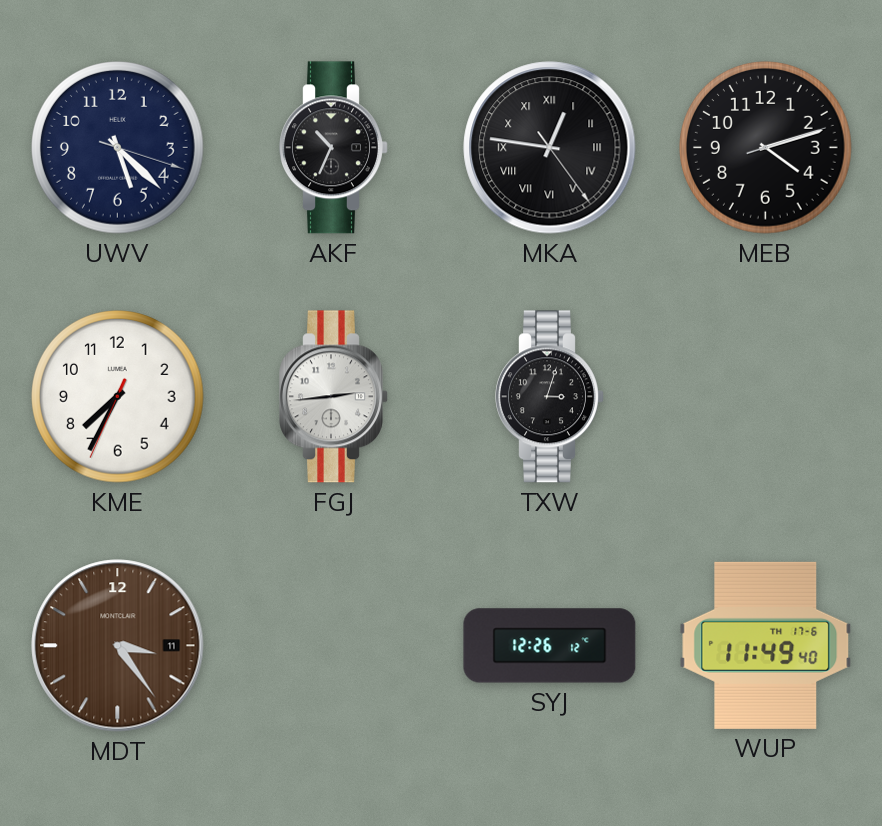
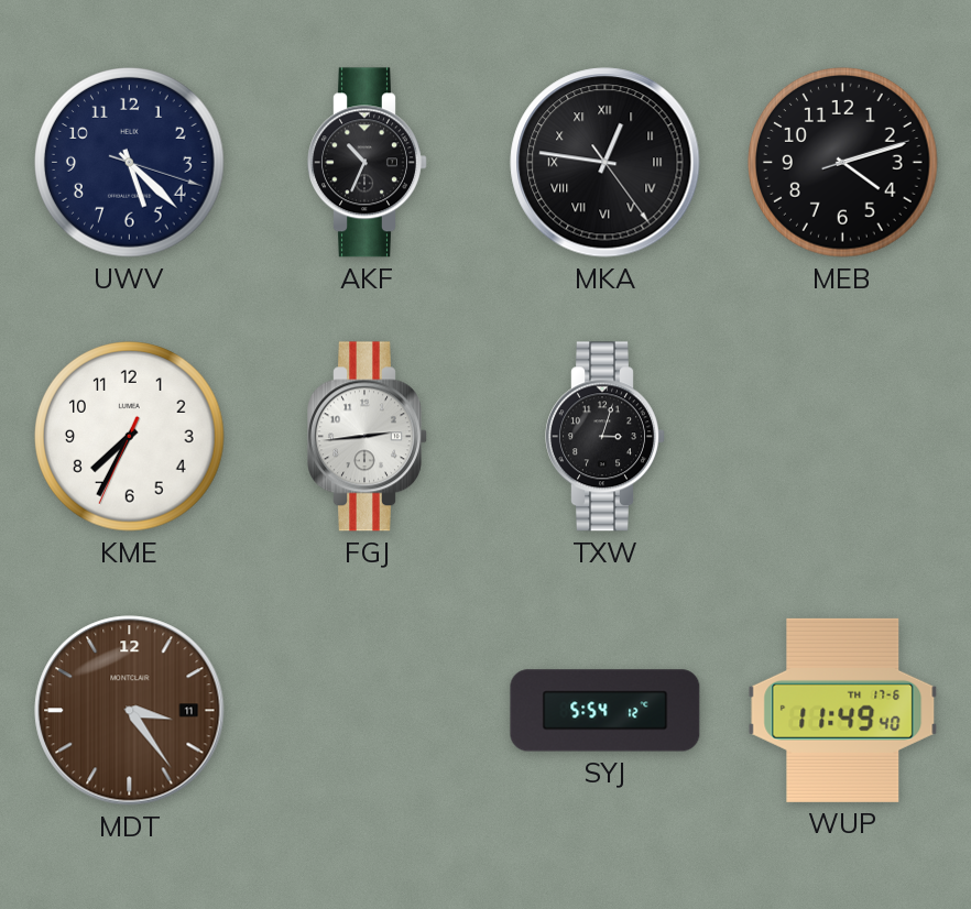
SYJ: 12:26 -> 5:54 (605, 711)
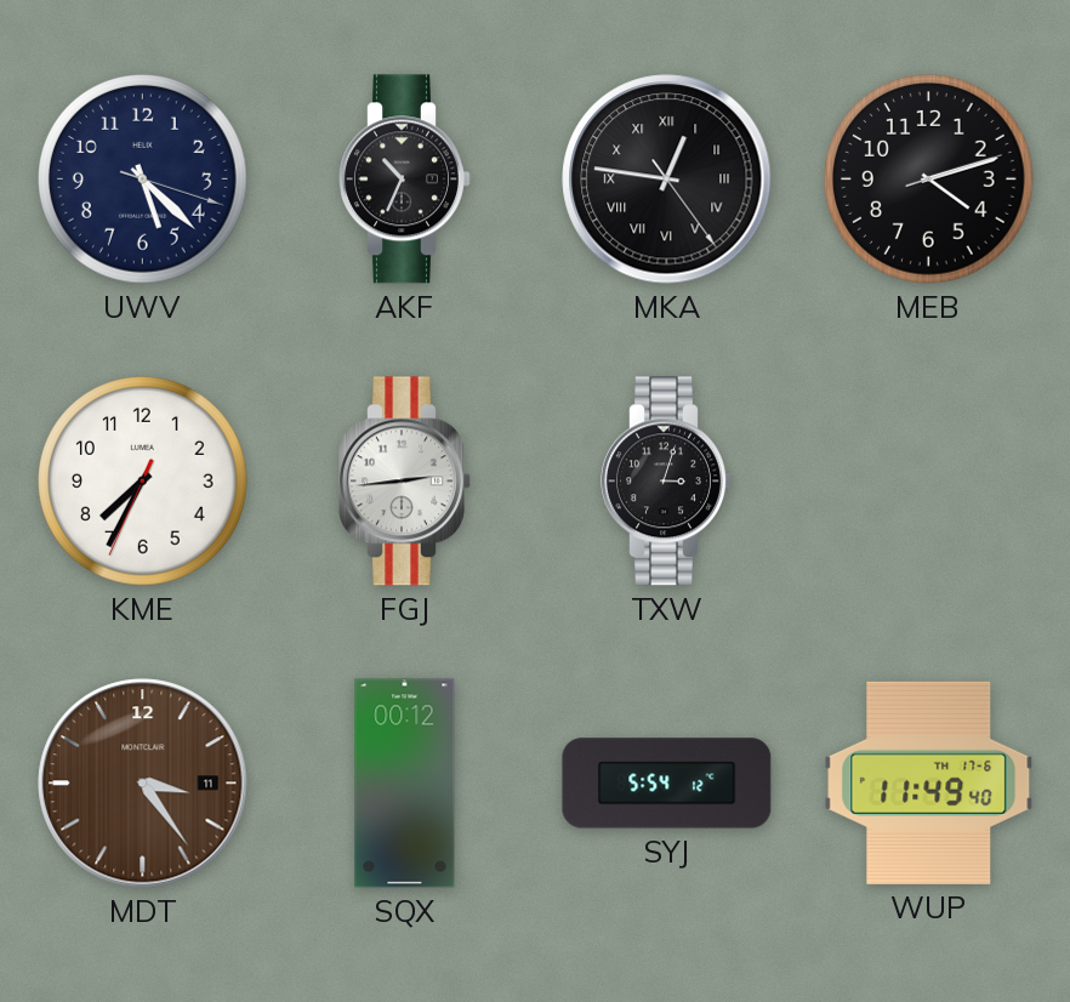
SQX: none -> 00:12 (405, 784)
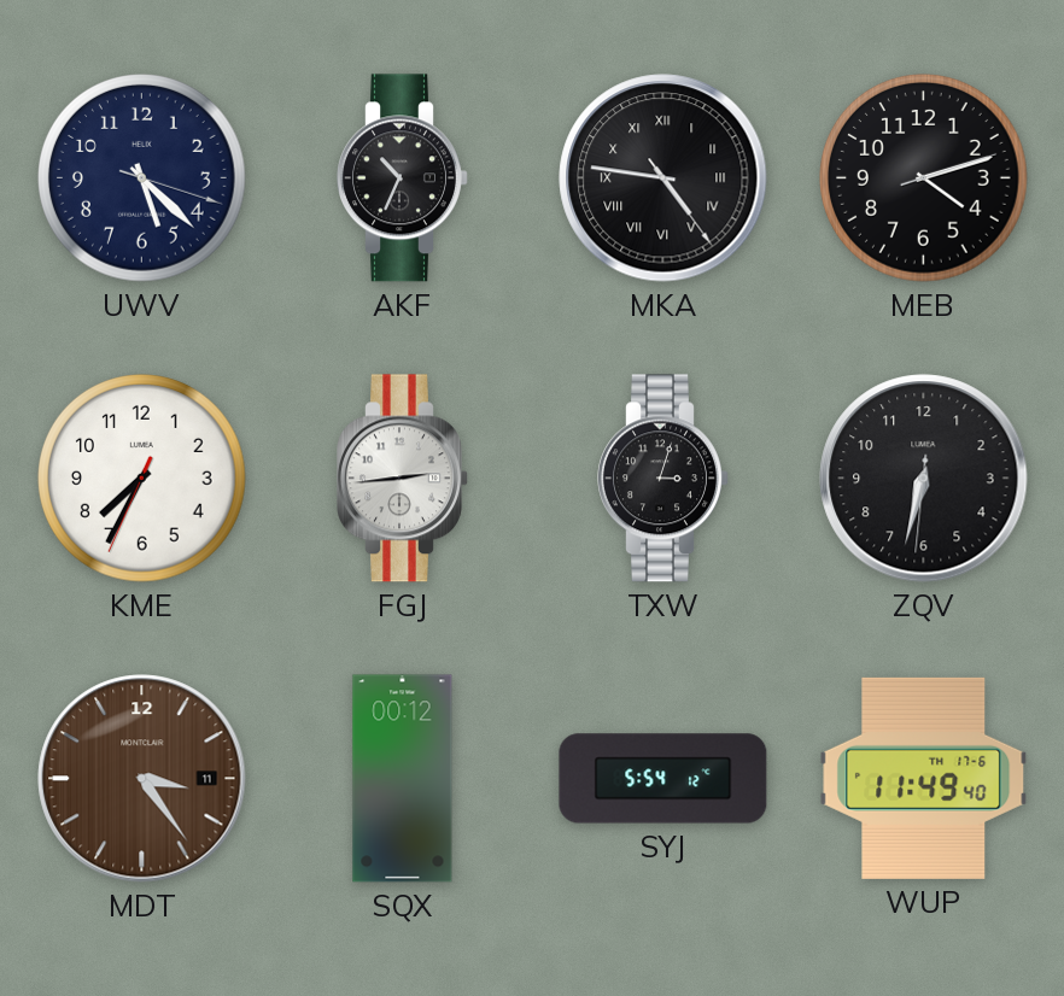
MKA: 12:46 -> 4:46 (663, 178)
ZQV: none -> 6:32 (924, 479)
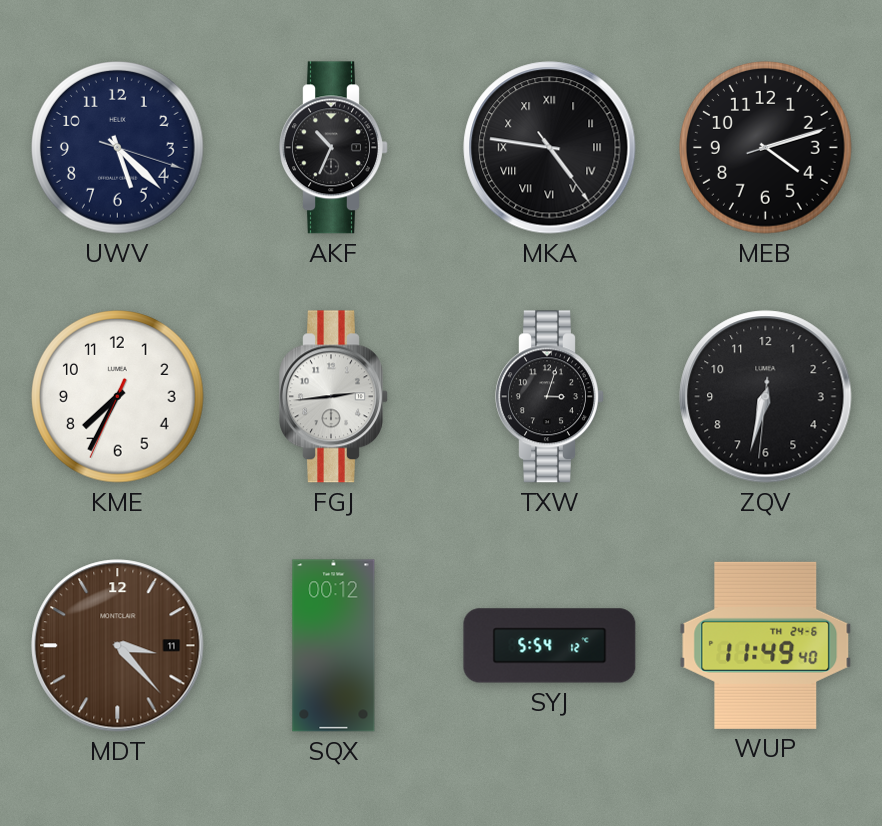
MDT: 3:24 -> 3:23 (118, 646)
WUP date: TH 17-6 -> TH 24-6 (766, 645)
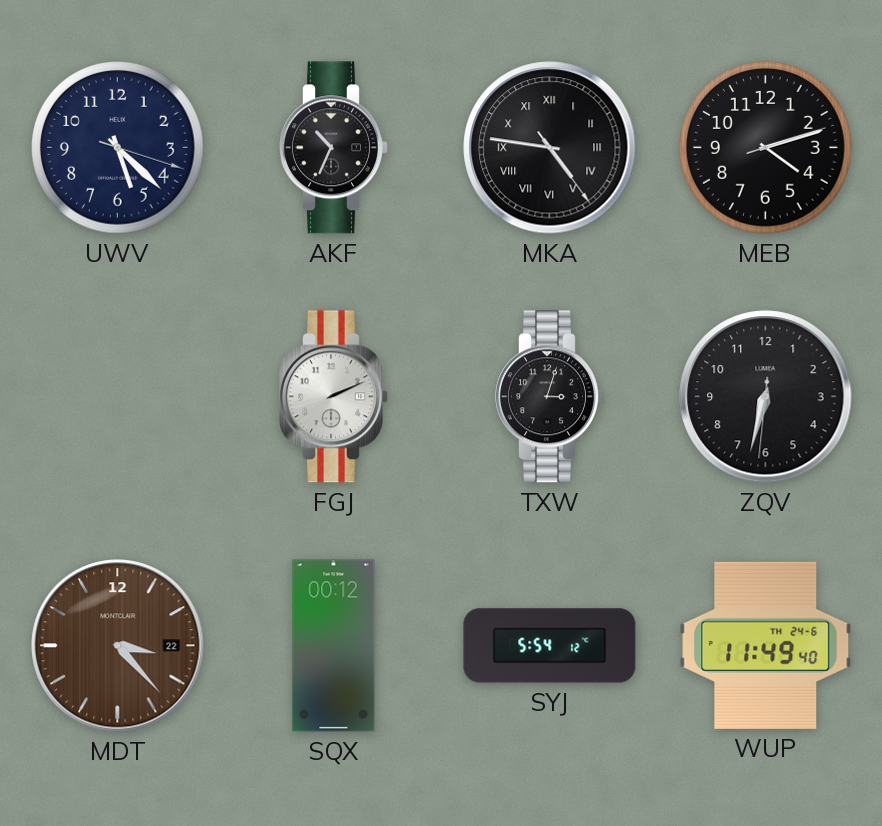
KME: 7:34 -> none (118, 397)
FGJ: 2:44 -> 2:11 (334, 397)
MDT date: 11 -> 22 (118, 646)
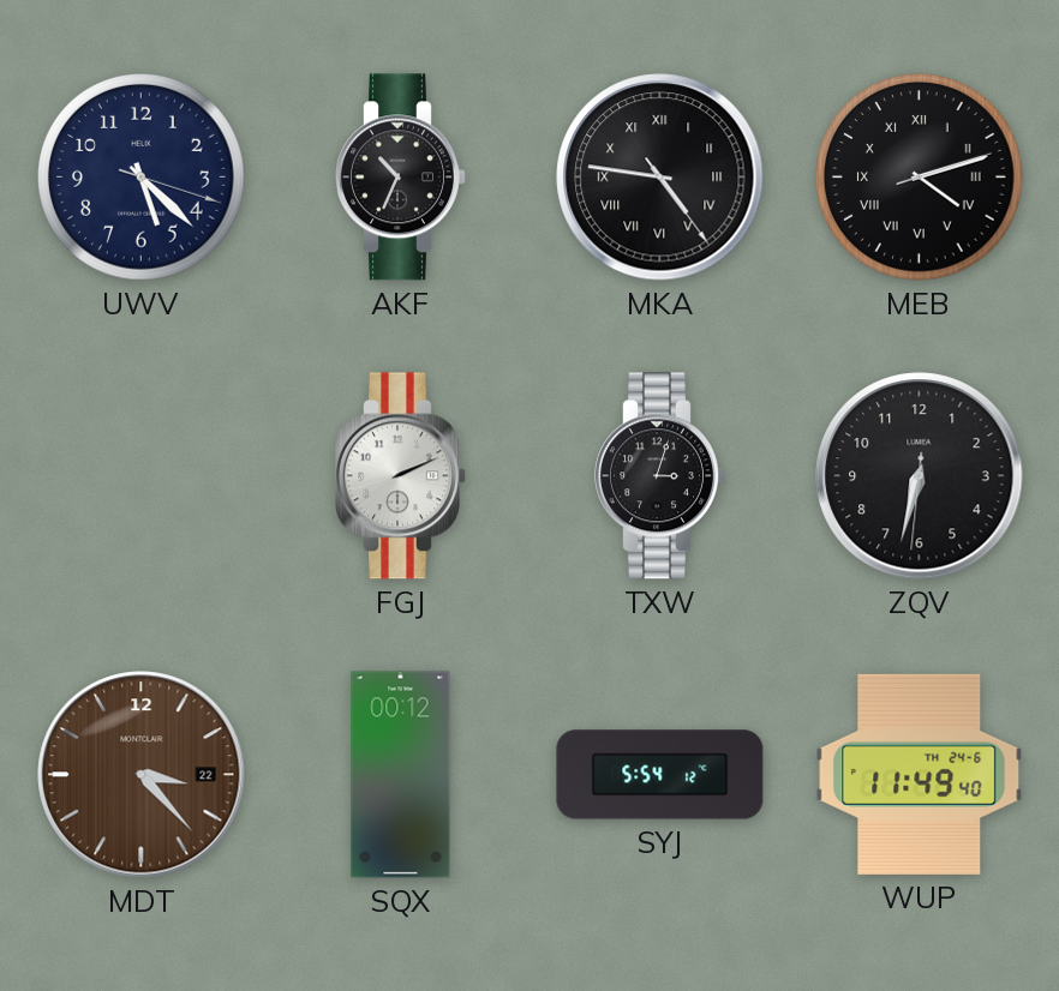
MEB numerals: Arabic -> Roman (920, 178)
